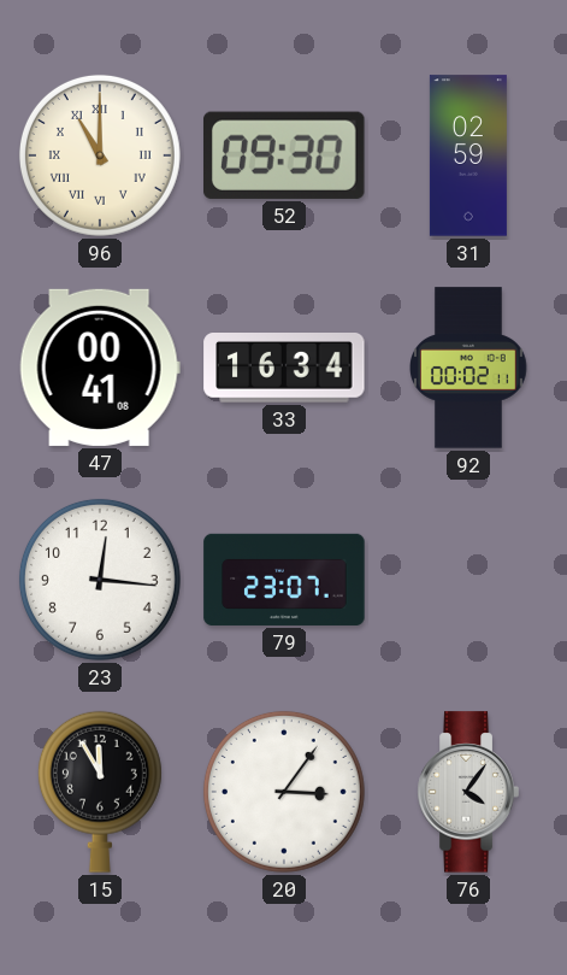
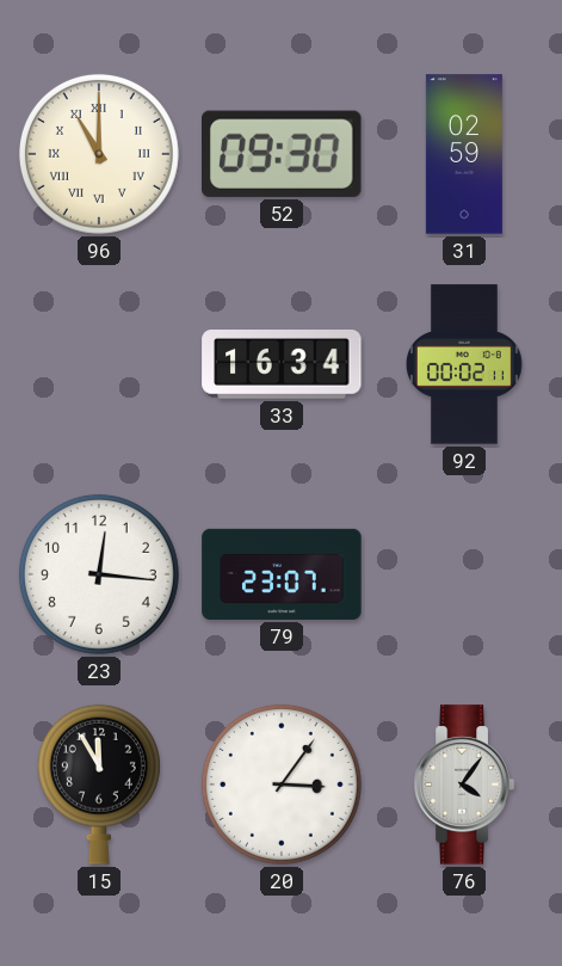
47: 00:41 -> none (100, 368)
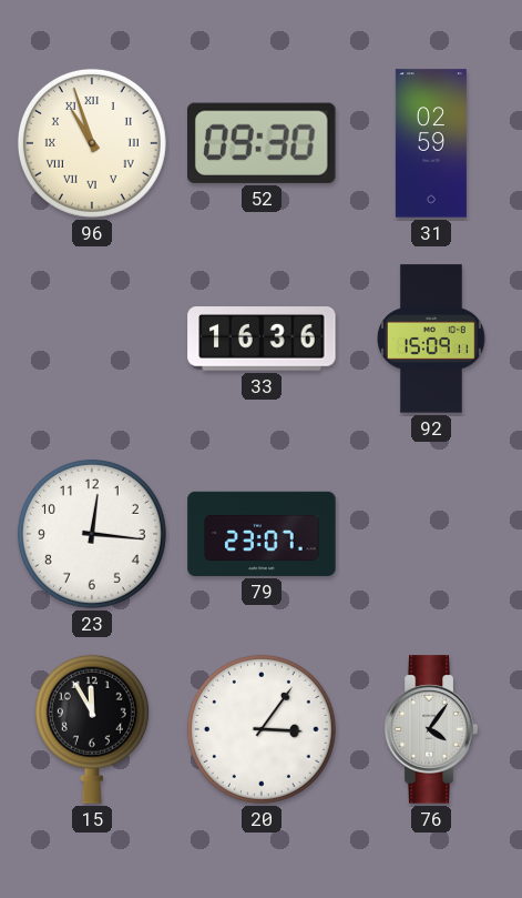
96: 11:00 -> 10:57 (92, 143)
33: 16:34 -> 16:36 (262, 340)
92: 00:02 -> 15:09 (432, 339)
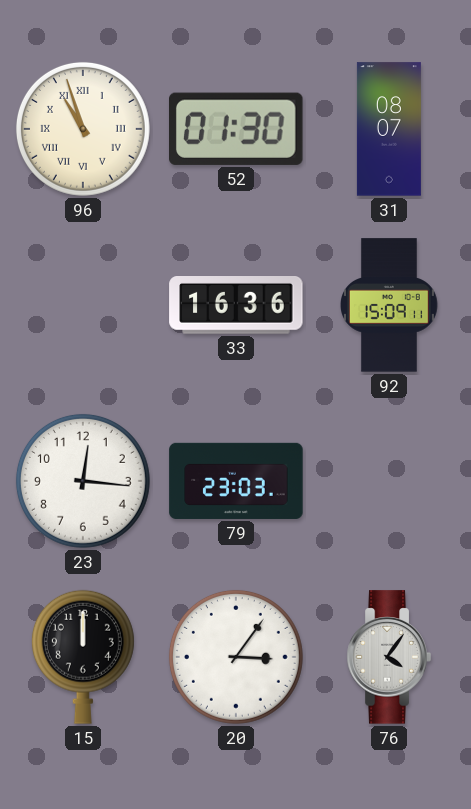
52: 09:30 -> 01:30 (237, 129)
31: 02:59 -> 08:07 (389, 129)
79: 23:07 -> 23:03 (236, 481)
15: 11:55 -> 12:00 (83, 657)
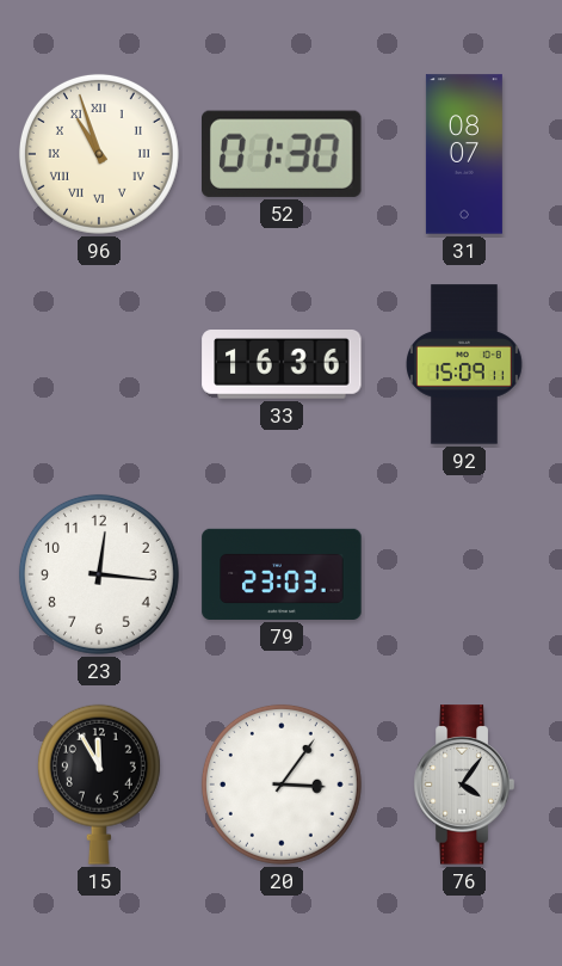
15: 12:00 -> 11:55 (99, 785)
